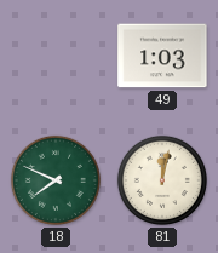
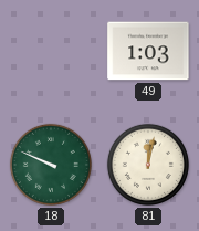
18: 7:49 -> 9:49 (51, 165)
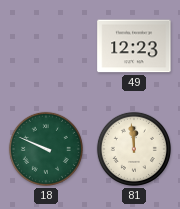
49: 1:03 -> 12:23 (134, 46)
81: 12:02 -> 11:59 (134, 149)
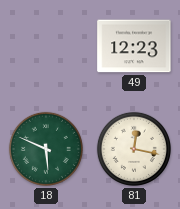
18: 9:49 -> 5:49 (46, 149)
81: 11:59 -> 12:17 (134, 149)
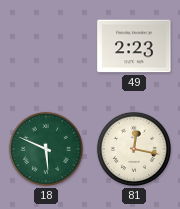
49: 12:23 -> 2:23 (134, 46)
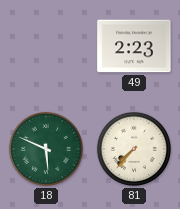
81: 12:17 -> 7:37 (134, 149)
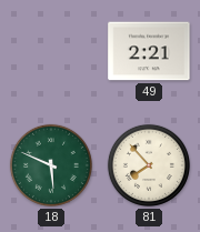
49: 2:23 -> 2:21 (149, 51)
81: 7:37 -> 7:53 (149, 165)
